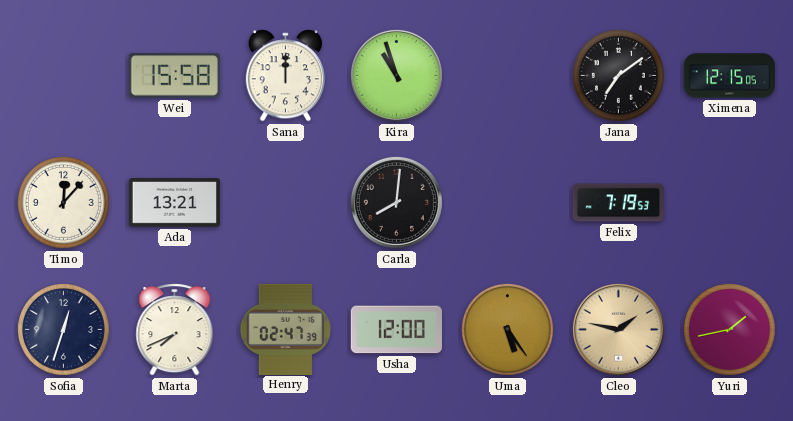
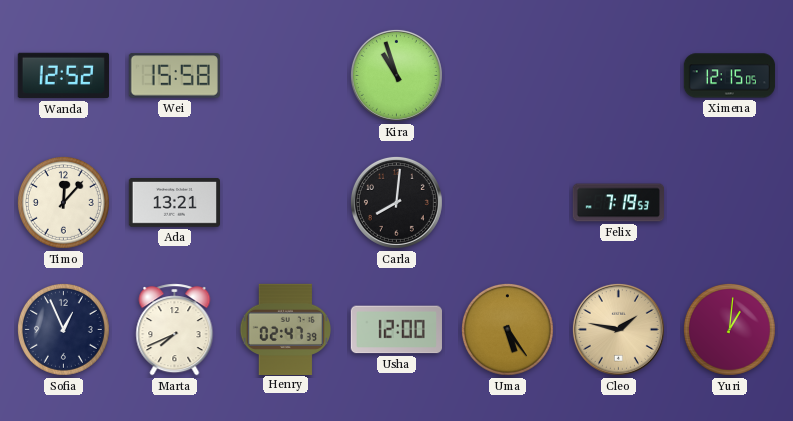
Wanda: none -> 12:52 (63, 76)
Sana: 12:00 -> none (286, 76)
Jana: 7:09 -> none (618, 75)
Sofia: 12:33 -> 12:56 (63, 329)
Yuri: 1:43 -> 1:01 (729, 329)
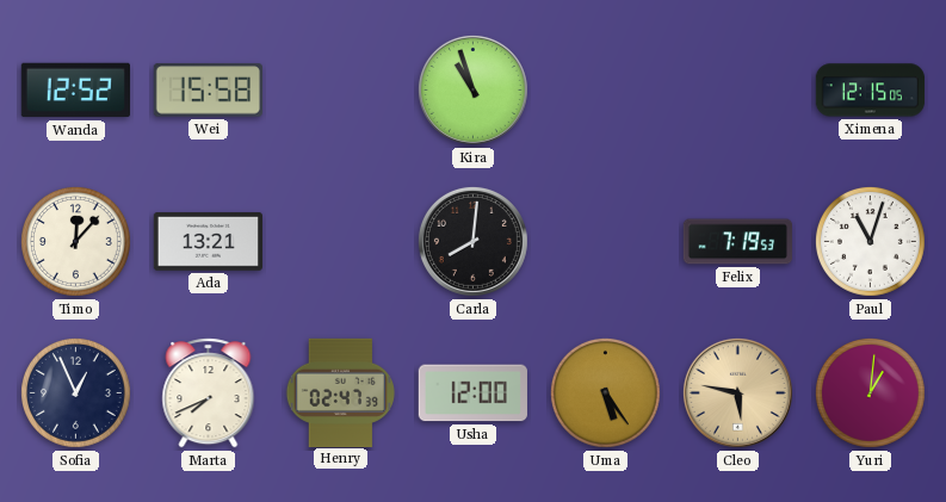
Paul: none -> 11:03 (870, 241)
Cleo: 1:47 -> 5:47 (737, 392)
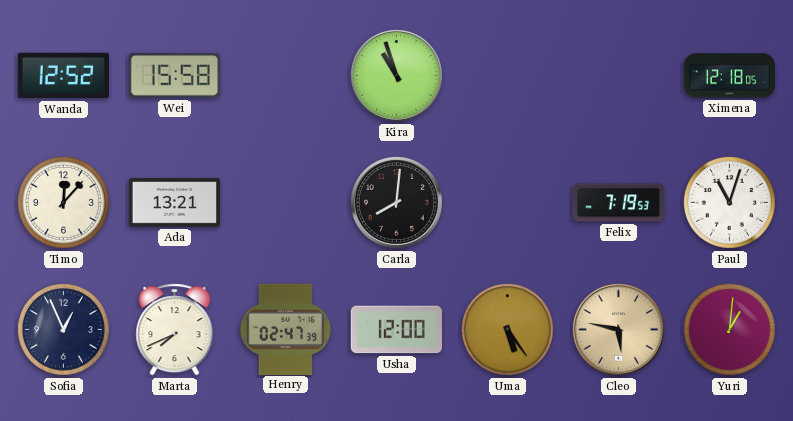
Ximena: 12:15 -> 12:18 (730, 76)
